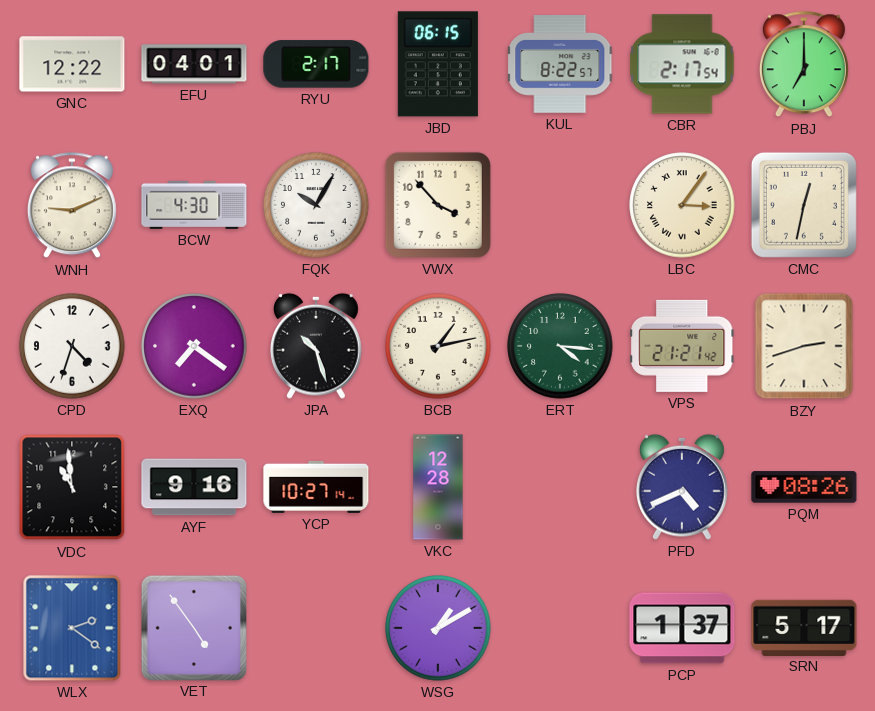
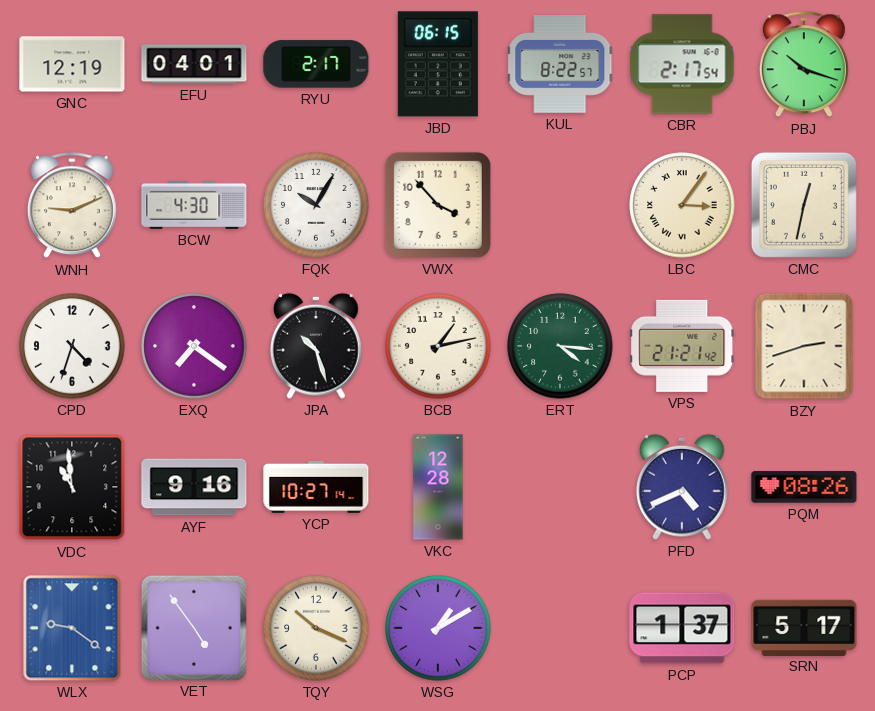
GNC: 12:22 -> 12:19 (72, 64)
PBJ: 7:00 -> 10:18 (804, 65)
WLX: 2:21 -> 9:21 (72, 628)
TQY: none -> 10:19 (316, 628)
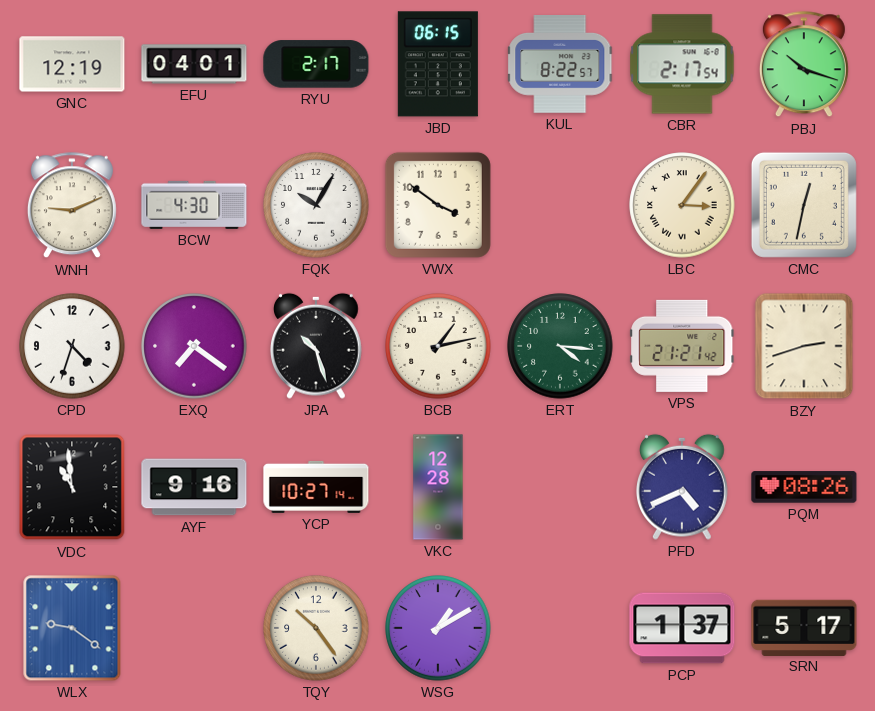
VWX: 3:53 -> 3:51 (438, 205)
VET: 4:54 -> none (193, 627)
TQY: 10:19 -> 10:24 (316, 628)
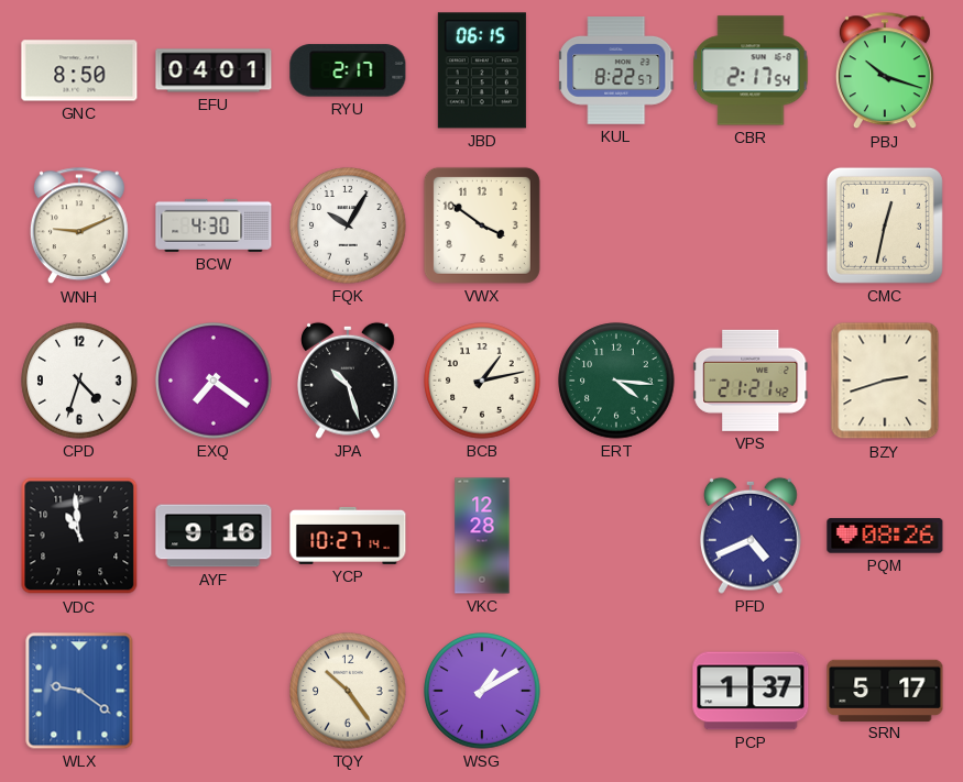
GNC: 12:19 -> 8:50 (79, 70)
LBC: 3:06 -> none (682, 205)
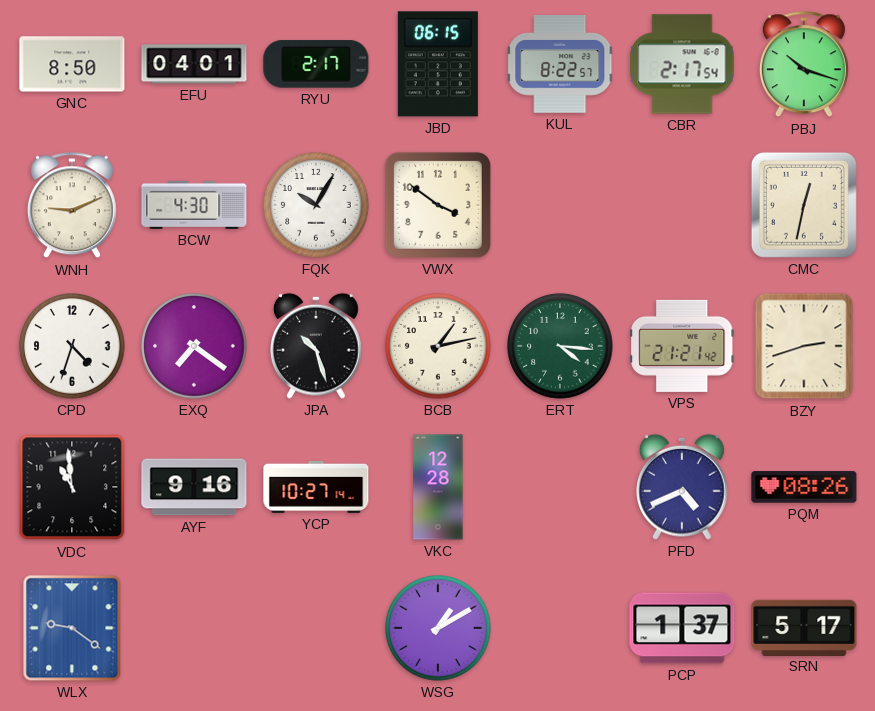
TQY: 10:24 -> none (348, 691)
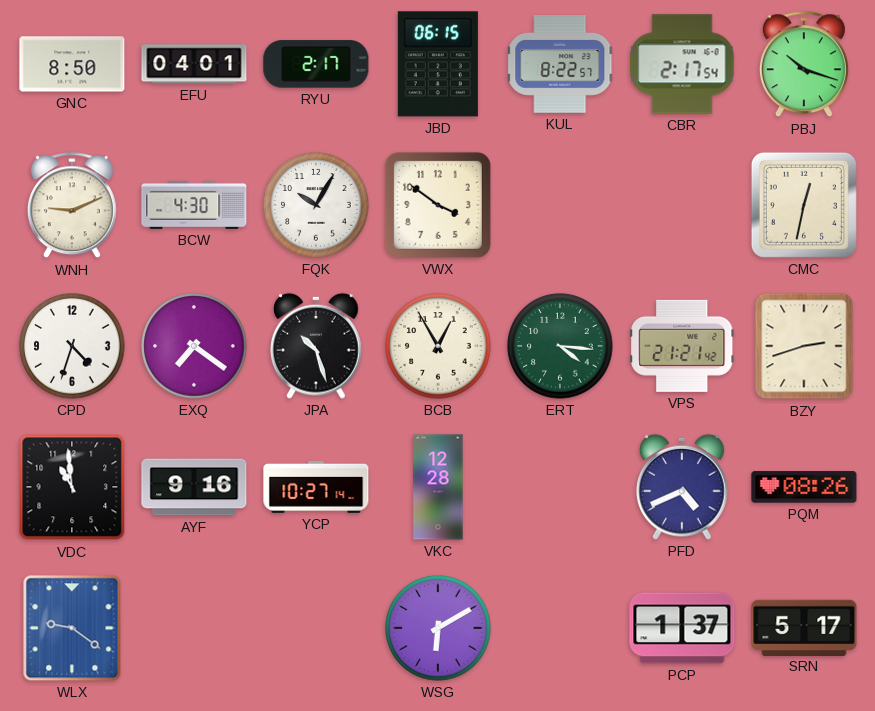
BCB: 1:13 -> 12:55 (438, 346)
WSG: 1:10 -> 6:10 (438, 628)
